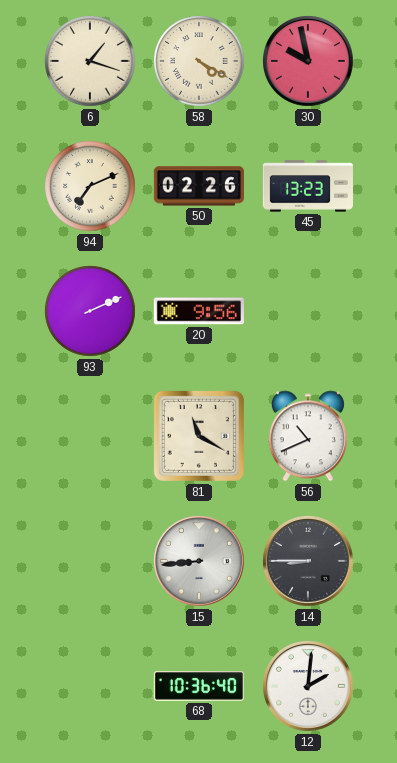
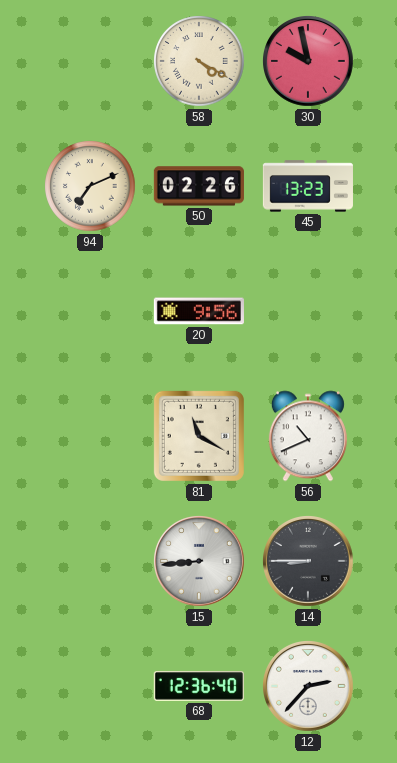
6: 1:18 -> none (90, 61)
93: 2:11 -> none (90, 311)
68: 10:36 -> 12:36 (199, 686)
12: 2:01 -> 2:37 (309, 687)
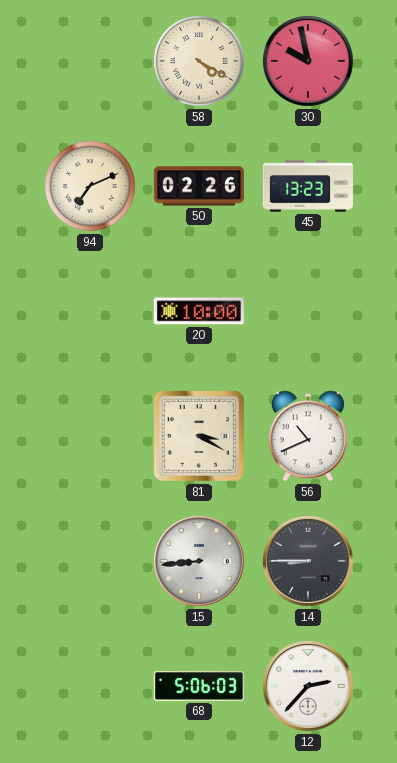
20: 9:56 -> 10:00 (199, 311)
81: 11:20 -> 3:20 (199, 436)
68: 12:36 -> 5:06 (199, 686)
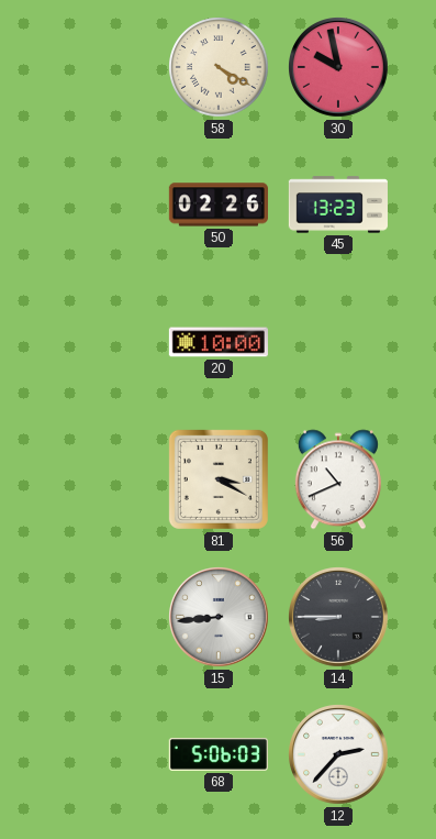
94: 7:11 -> none (90, 186)
